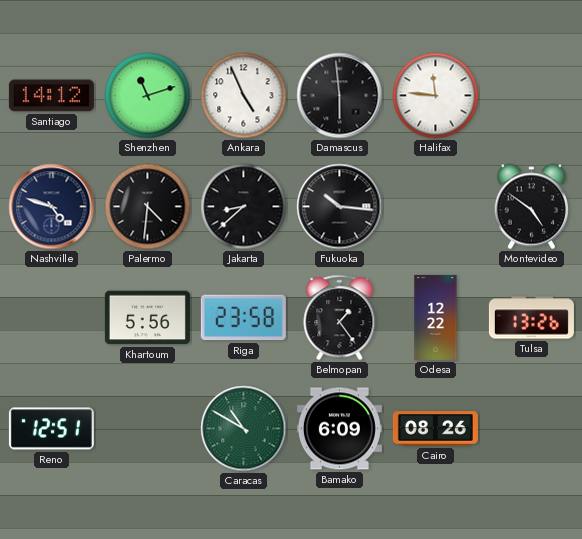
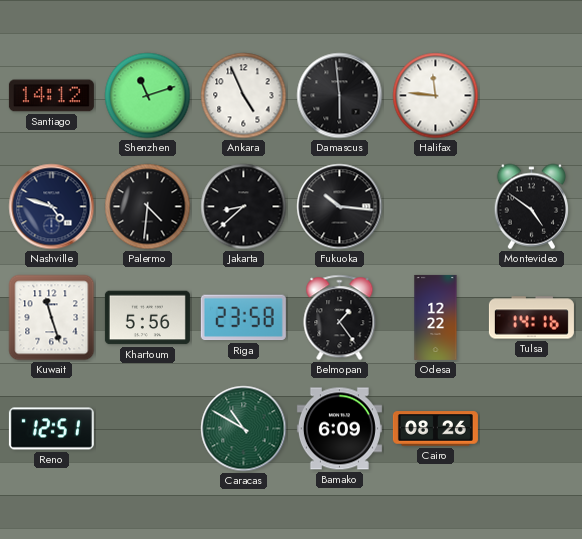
Kuwait: none -> 11:27 (52, 318)
Tulsa: 13:26 -> 14:16 (531, 318)
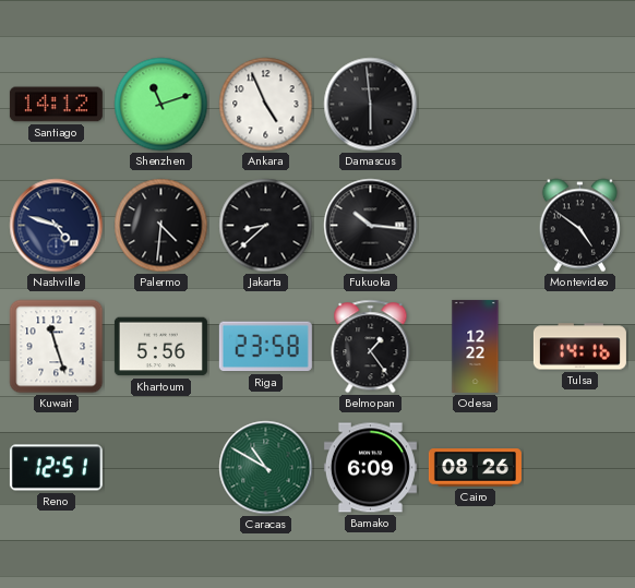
Halifax: 11:46 -> none (436, 96)
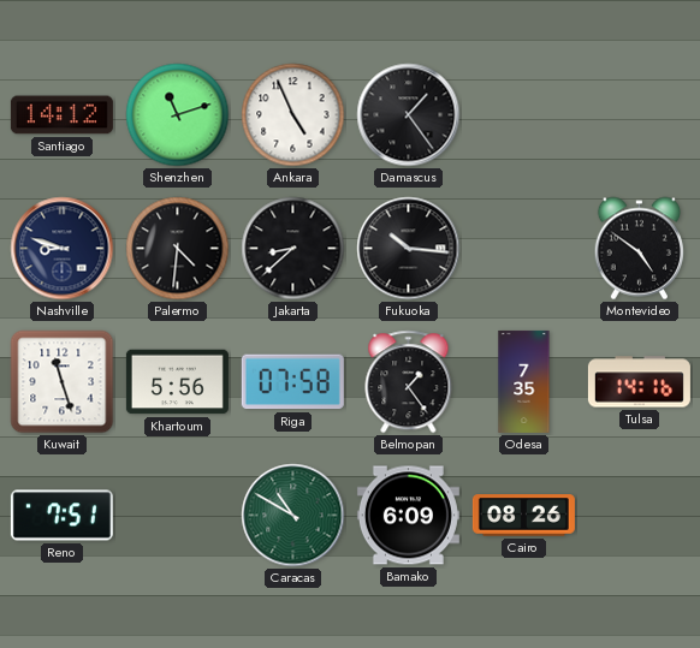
Damascus: 5:59 -> 1:24 (409, 115)
Nashville: 4:48 -> 8:48 (63, 249)
Riga: 23:58 -> 07:58 (292, 382)
Odesa: 12:22 -> 7:35 (524, 381)
Reno: 12:51 -> 7:51 (61, 516)
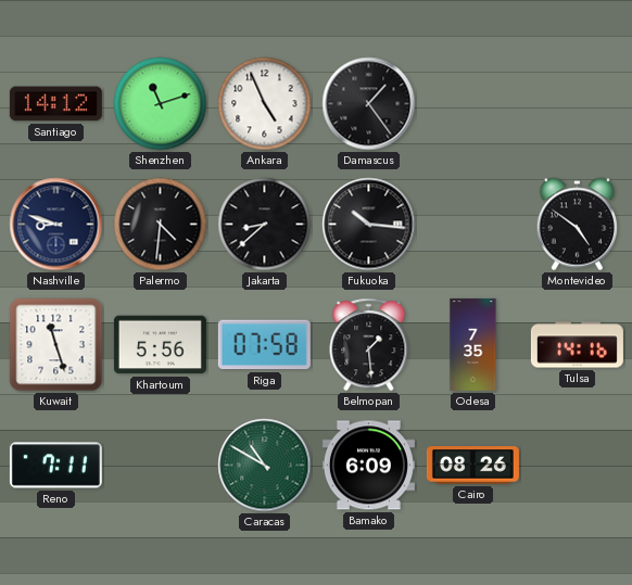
Belmopan: 1:24 -> 1:29 (369, 345)
Reno: 7:51 -> 7:11 (55, 466)
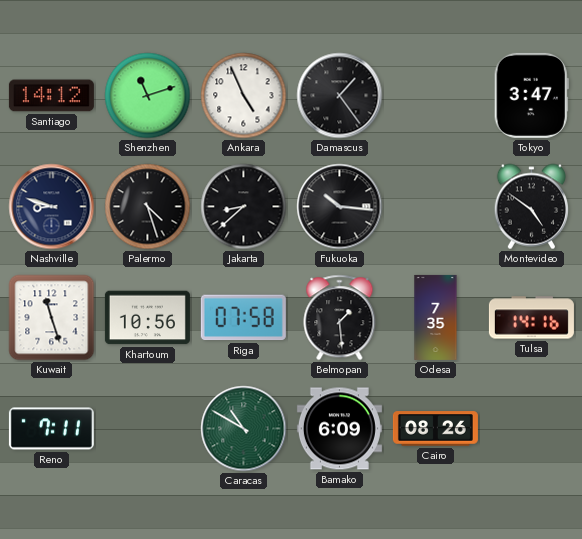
Tokyo: none -> 3:47 (531, 95)
Palermo: 4:31 -> 4:27 (148, 207)
Khartoum: 5:56 -> 10:56 (147, 318)
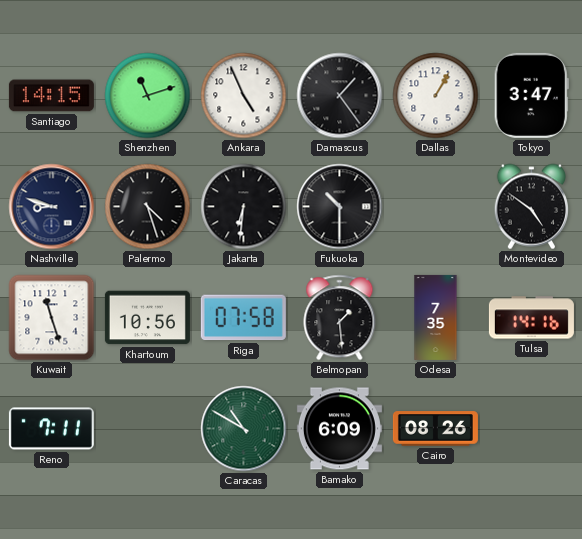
Santiago: 14:12 -> 14:15 (51, 96)
Dallas: none -> 1:05 (436, 96)
Jakarta: 8:38 -> 6:31 (244, 207)
Fukuoka: 10:16 -> 10:30 (340, 207)
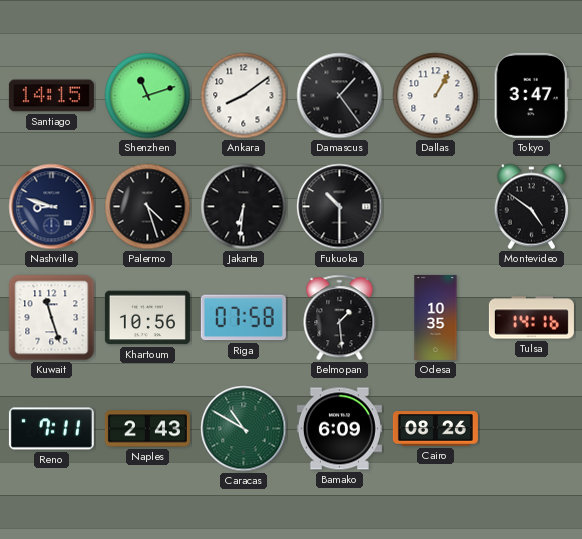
Ankara: 4:56 -> 8:09 (244, 96)
Odesa: 7:35 -> 10:35 (436, 317)
Naples: none -> 2:43 (147, 429)
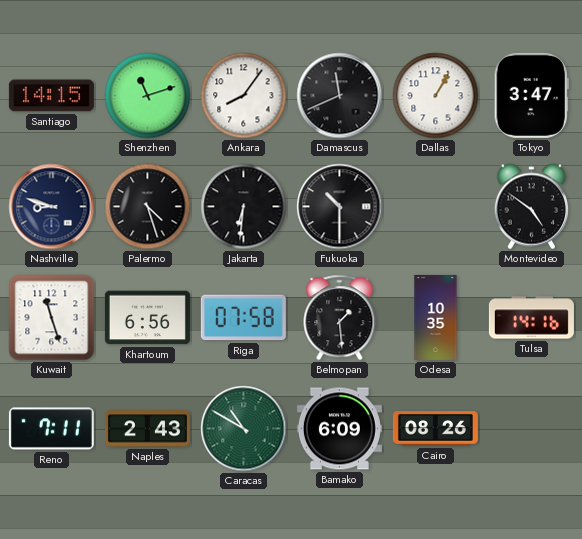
Ankara: 8:09 -> 8:06 (244, 96)
Damascus: 1:24 -> 11:41 (340, 96)
Khartoum: 10:56 -> 6:56 (147, 318)
